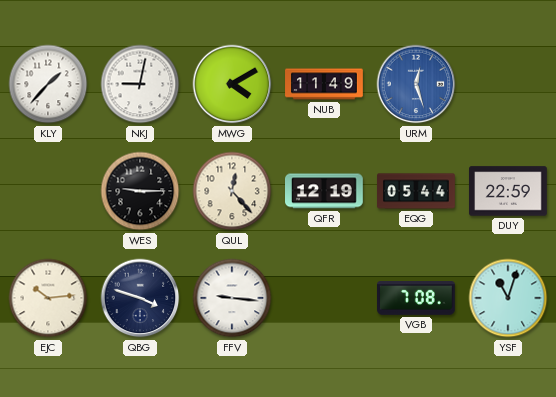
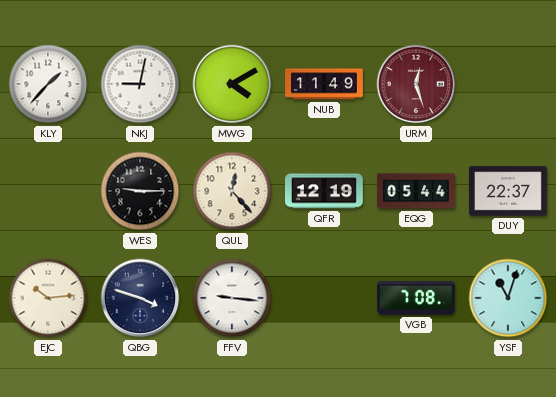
URM dial: blue -> burgundy (416, 84)
DUY: 22:59 -> 22:37 (509, 191)
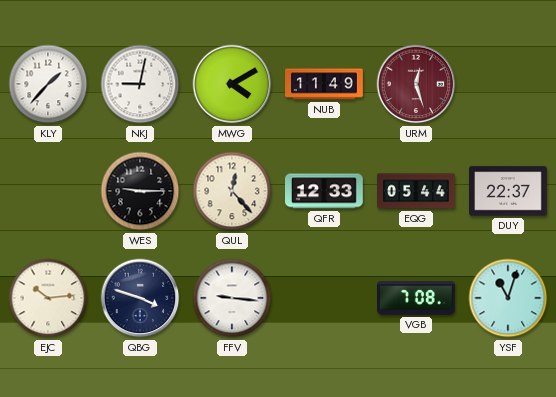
QFR: 12:19 -> 12:33 (325, 191)
